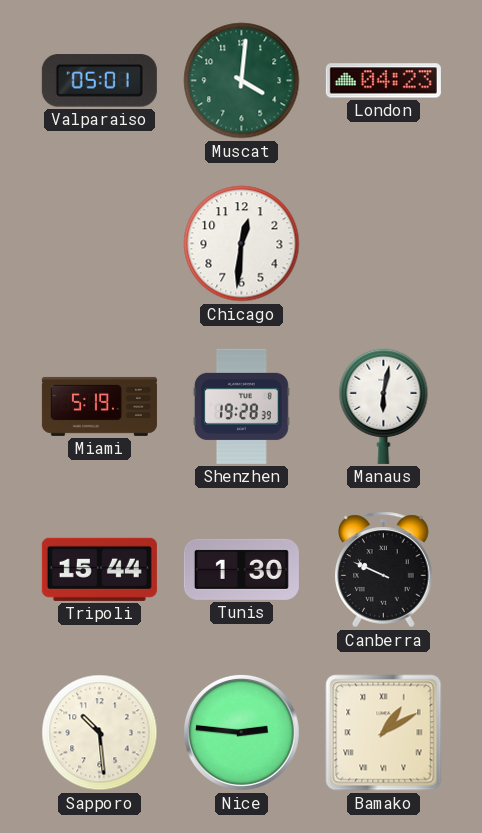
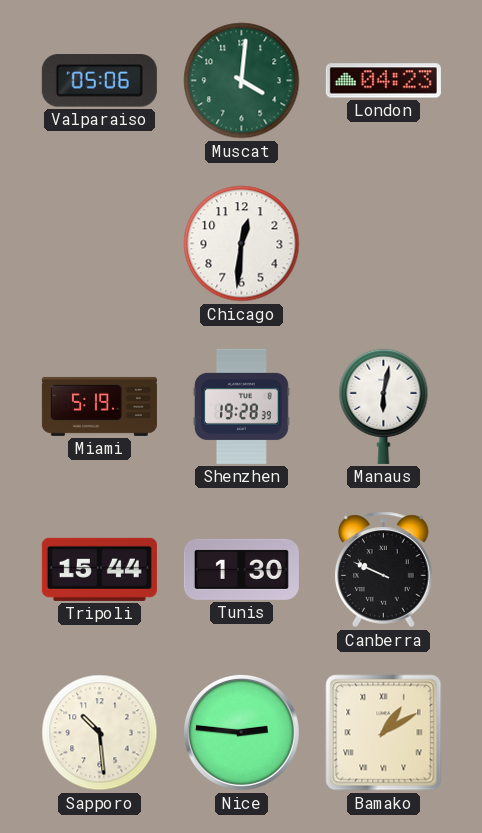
Valparaiso: 05:01 -> 05:06 (99, 81)
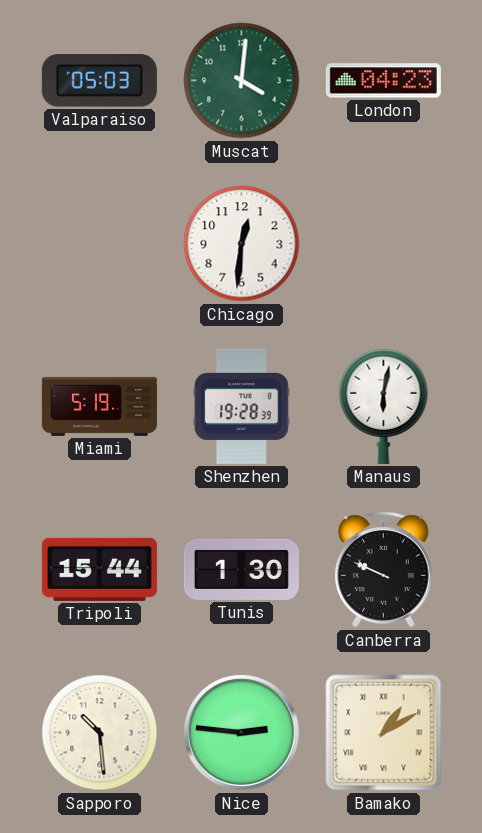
Valparaiso: 05:06 -> 05:03 (99, 81)
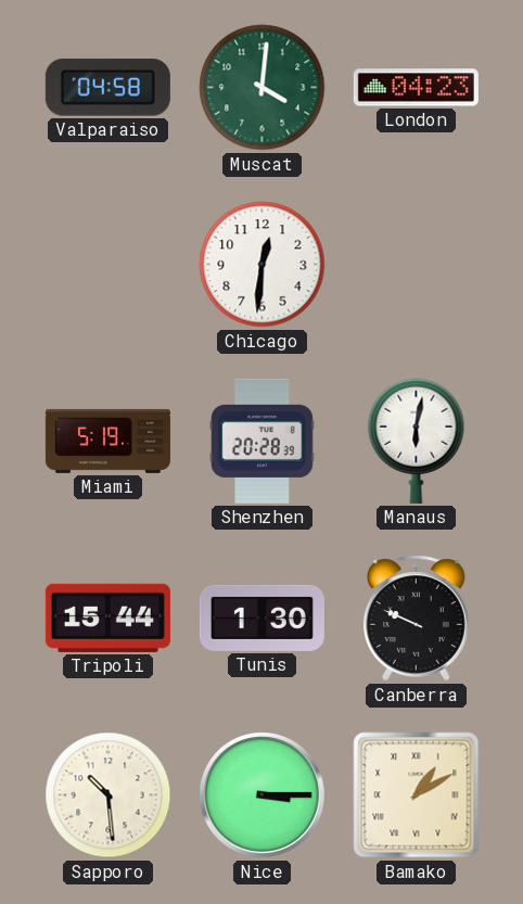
Valparaiso: 05:03 -> 04:58 (107, 88)
Shenzhen: 19:28 -> 20:28 (261, 441)
Nice: 2:46 -> 3:15 (261, 794)
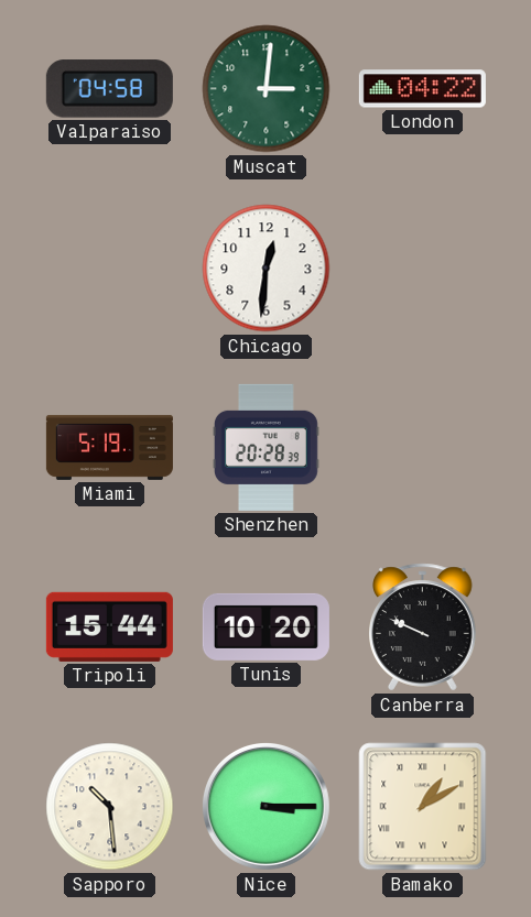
Muscat: 4:01 -> 3:01 (267, 89)
London: 04:23 -> 04:22 (422, 89)
Manaus: 6:02 -> none (417, 441)
Tunis: 1:30 -> 10:20 (265, 626)
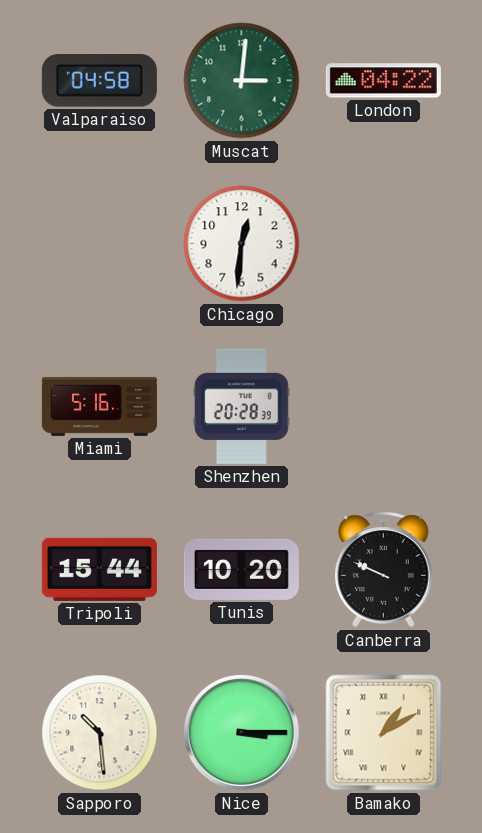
Miami: 5:19 -> 5:16 (99, 406)
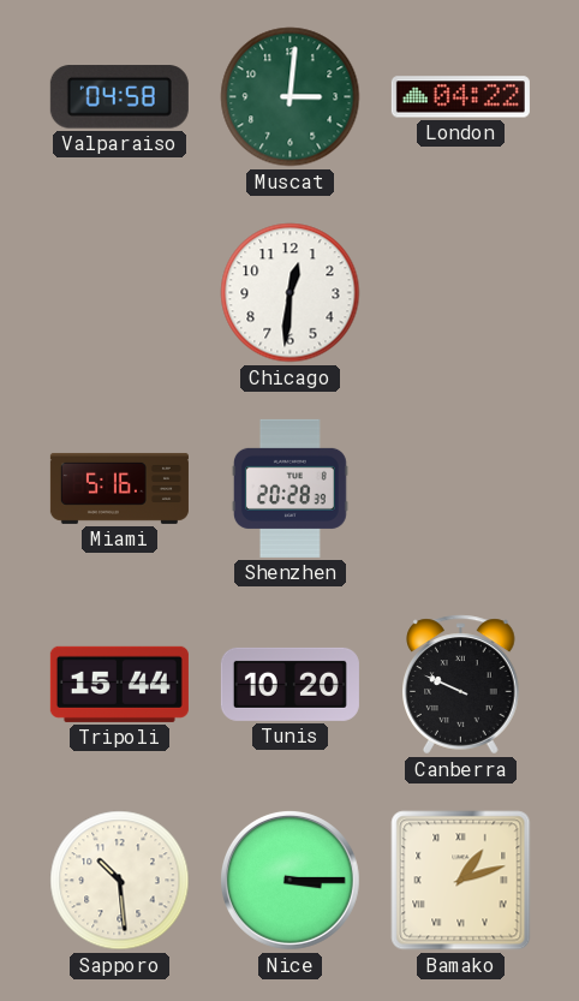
Bamako: 1:10 -> 1:12 (461, 881)
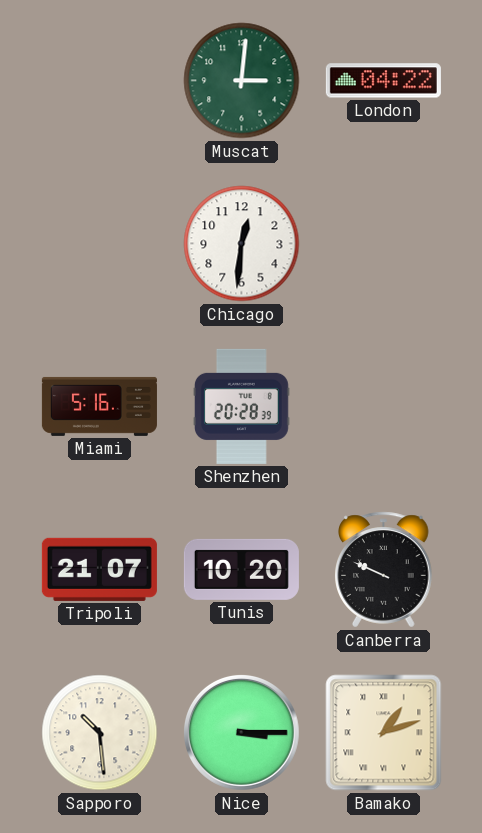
Valparaiso: 04:58 -> none (119, 97)
Tripoli: 15:44 -> 21:07 (99, 569)
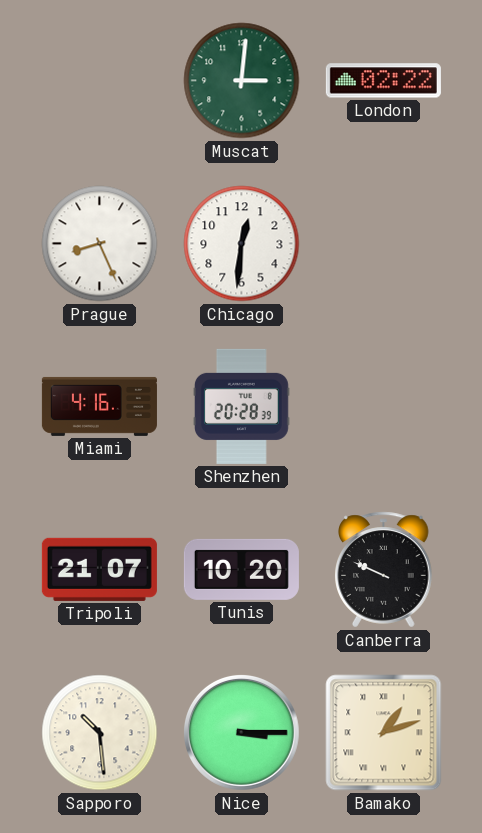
London: 04:22 -> 02:22 (383, 81)
Prague: none -> 8:26 (100, 244)
Miami: 5:16 -> 4:16 (99, 406)
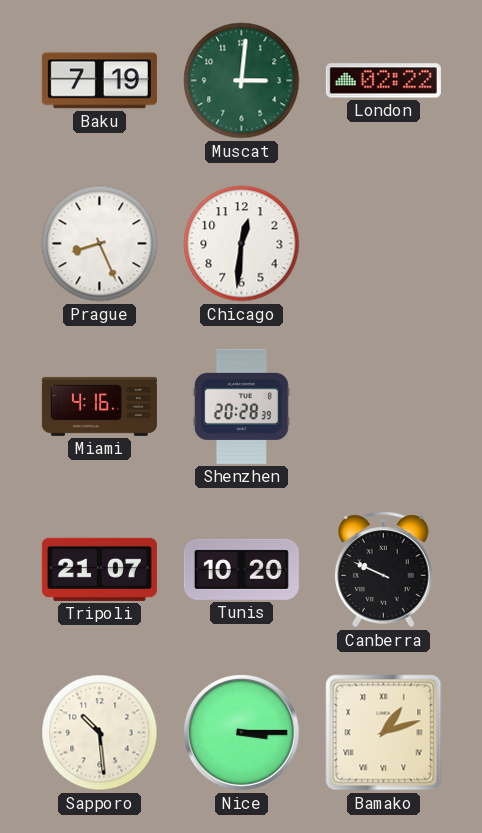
Baku: none -> 7:19 (99, 81)
